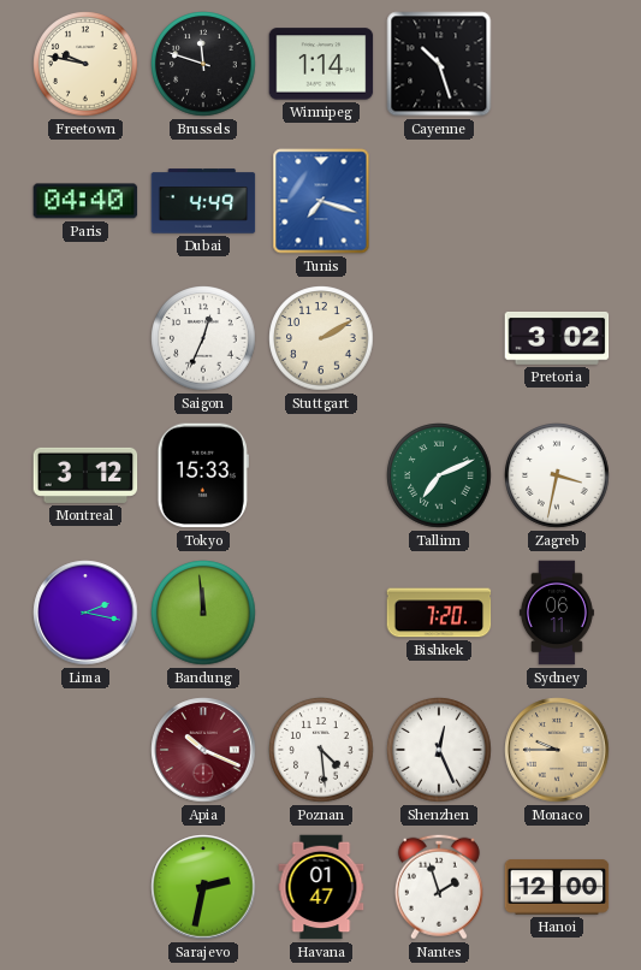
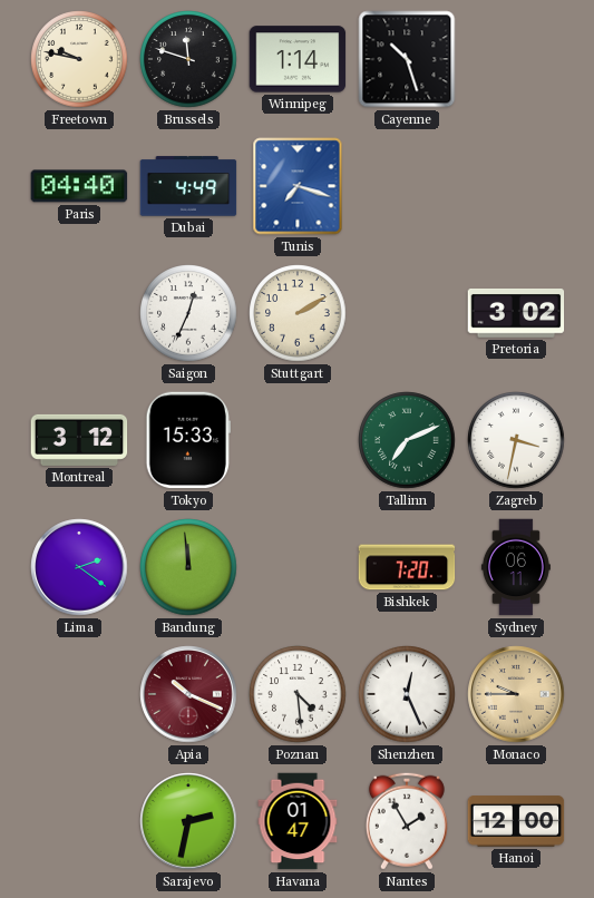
Lima: 2:17 -> 2:21 (79, 567)
Nantes: 1:57 -> 1:55 (407, 821)
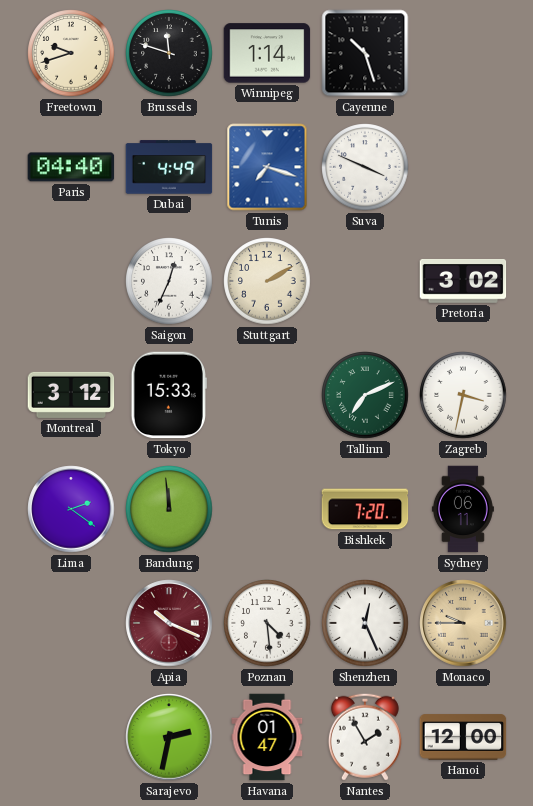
Freetown: 9:47 -> 9:42 (71, 53)
Suva: none -> 3:49 (365, 167)
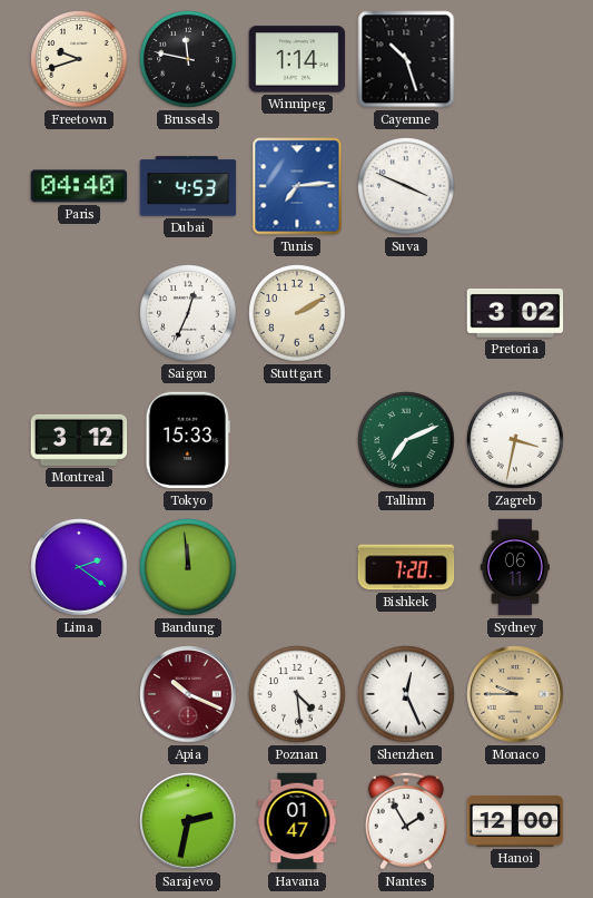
Brussels: 11:48 -> 11:47 (188, 59)
Dubai: 4:49 -> 4:53 (188, 186)
Tunis: 7:18 -> 7:14 (297, 186)
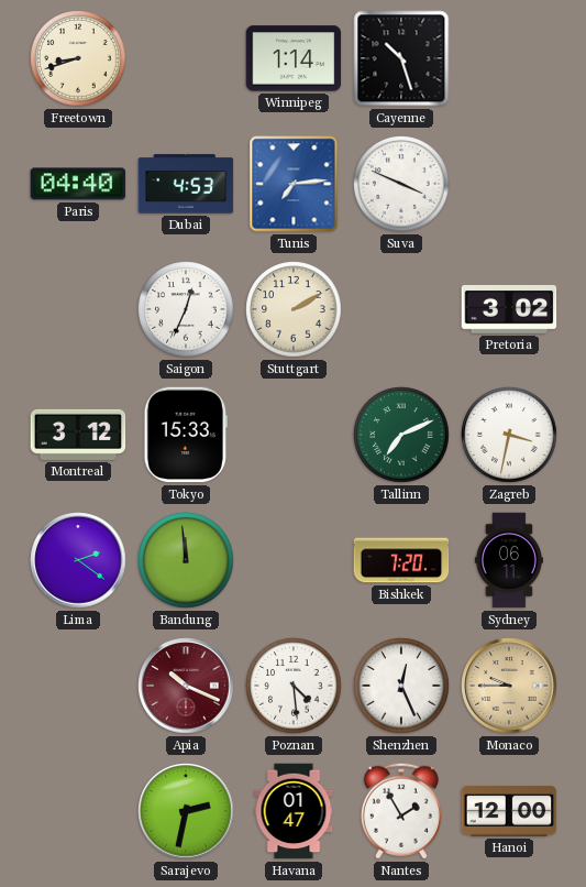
Freetown: 9:42 -> 8:42 (78, 58)
Brussels: 11:47 -> none (188, 59)
